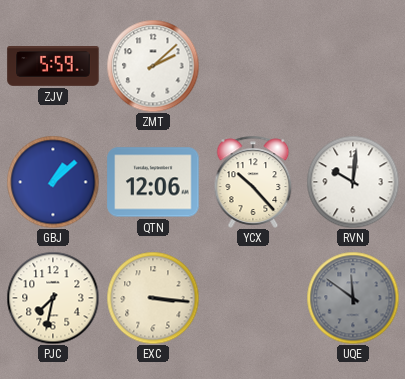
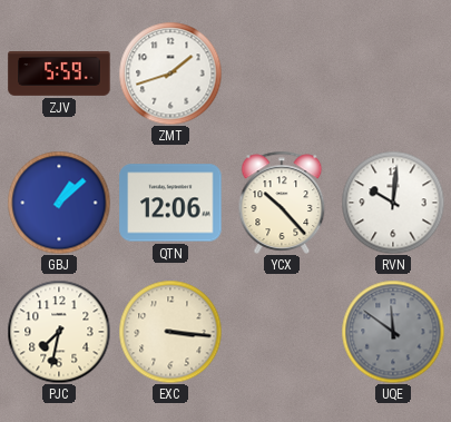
ZMT: 2:08 -> 1:42 (170, 73)
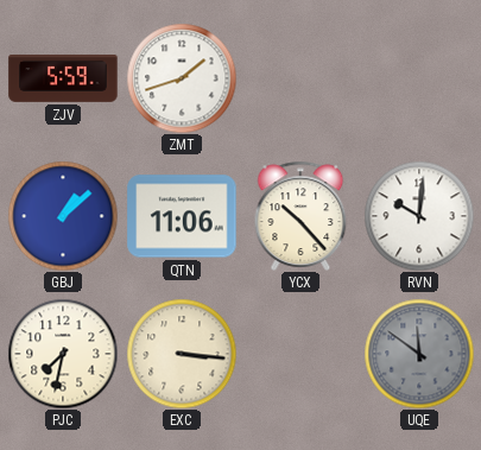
QTN: 12:06 -> 11:06 (182, 216)
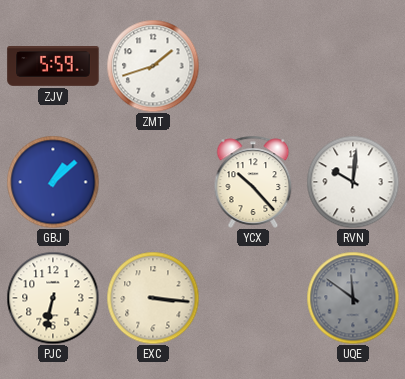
QTN: 11:06 -> none (182, 216)
PJC: 7:32 -> 6:32 (53, 298)
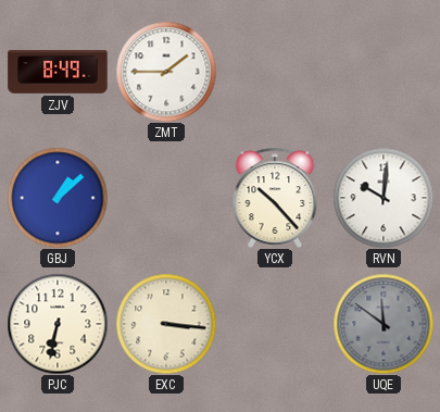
ZJV: 5:59 -> 8:49 (58, 73)
ZMT: 1:42 -> 1:45 (166, 72)
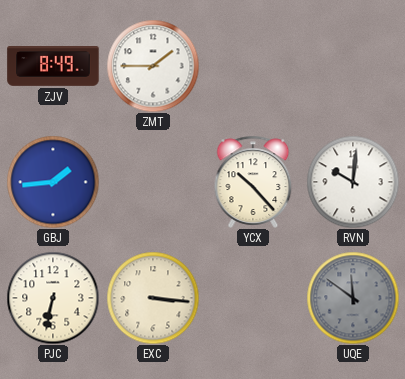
GBJ: 1:08 -> 1:44 (53, 182)
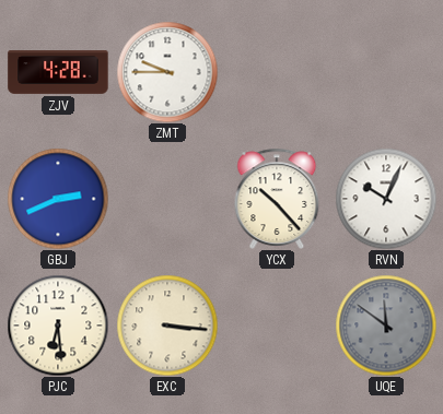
ZJV: 8:49 -> 4:28 (58, 73)
ZMT: 1:45 -> 9:45 (167, 72)
GBJ: 1:44 -> 2:41 (58, 199)
RVN: 10:01 -> 10:04 (386, 199)
PJC: 6:32 -> 6:29 (58, 326)
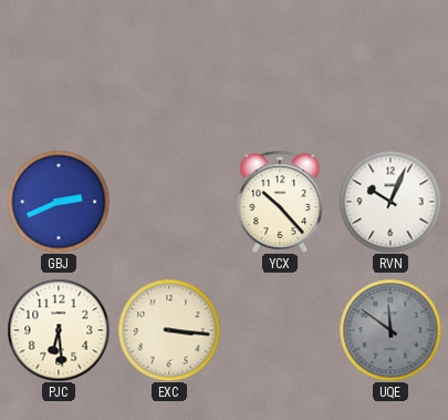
ZJV: 4:28 -> none (58, 73)
ZMT: 9:45 -> none (167, 72)
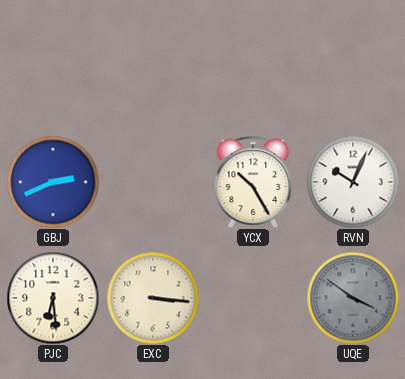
YCX: 10:23 -> 10:25 (253, 182)
UQE: 11:51 -> 3:51 (353, 298)
